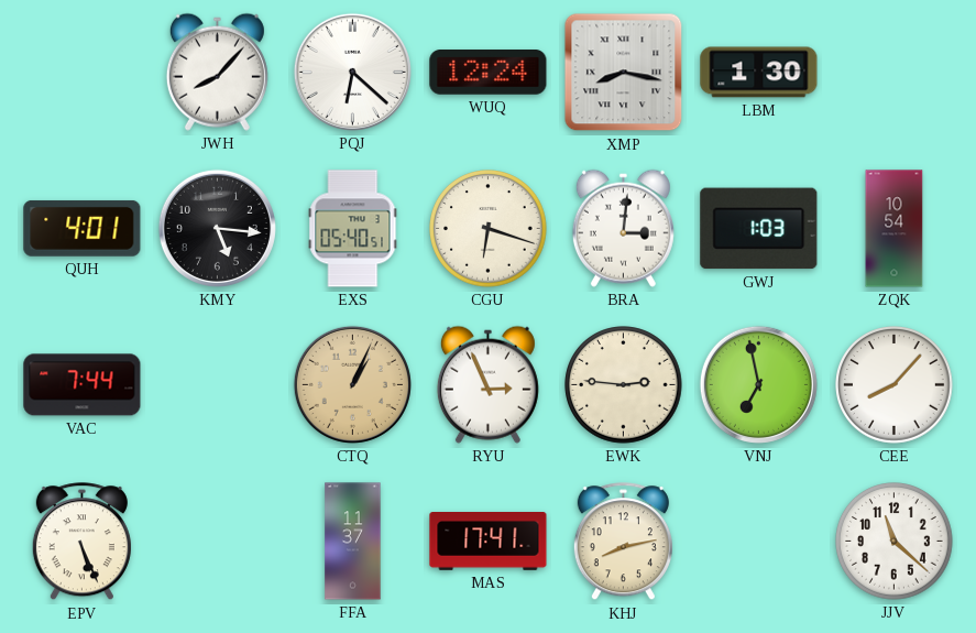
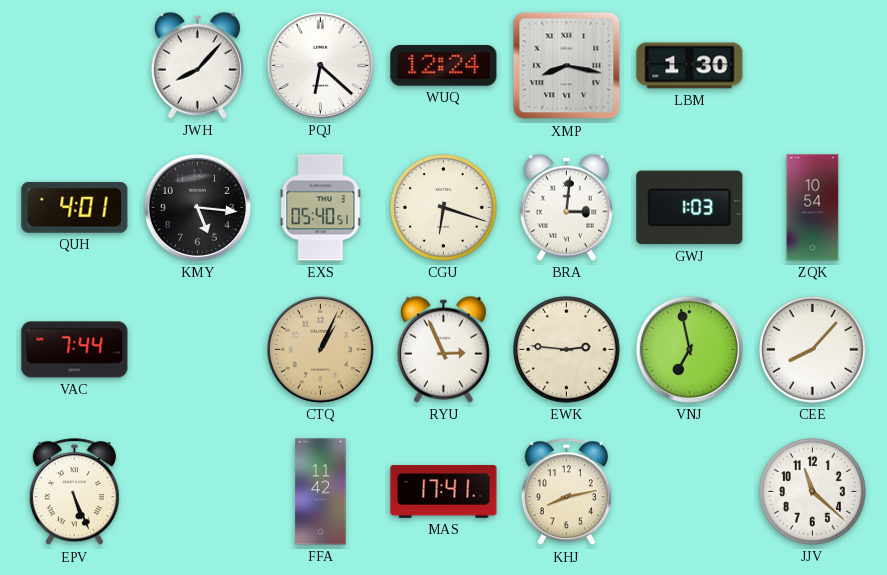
FFA: 11:37 -> 11:42 (321, 492)
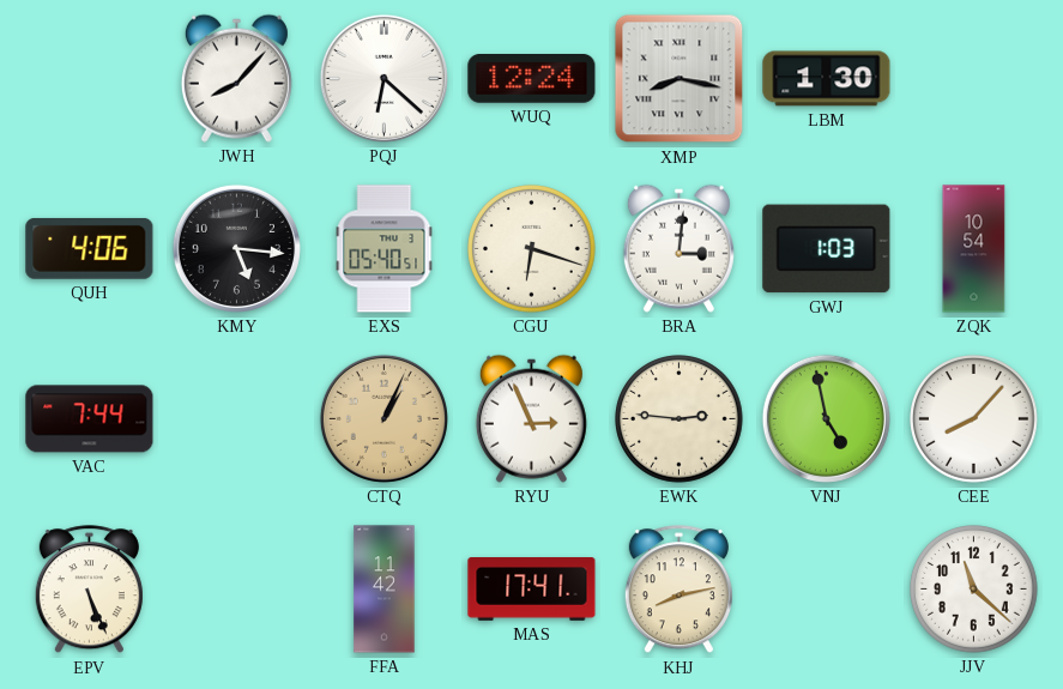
QUH: 4:01 -> 4:06 (90, 248)
VNJ: 6:58 -> 4:58 (826, 418)
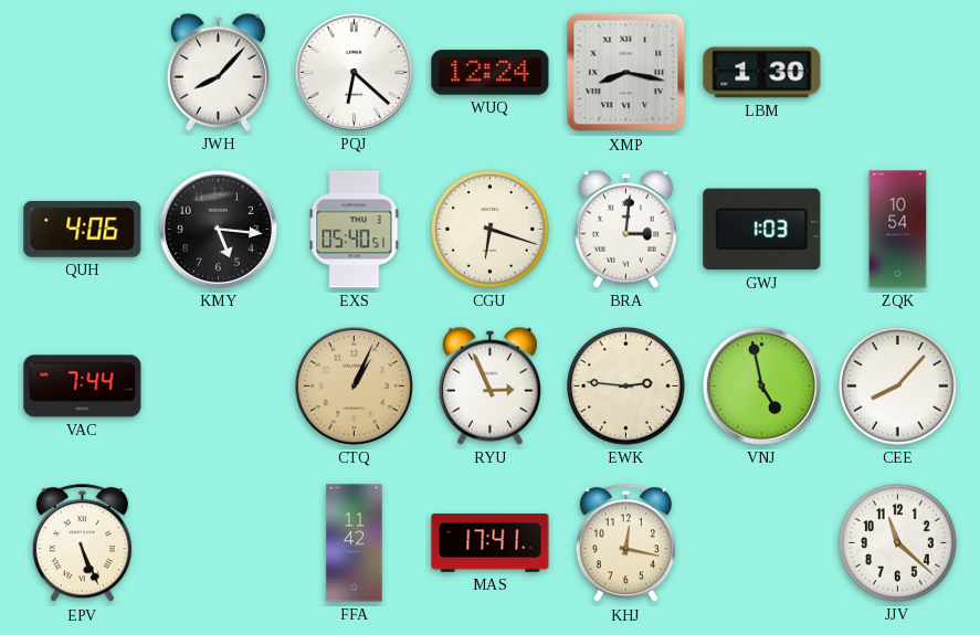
KHJ: 8:13 -> 12:17 (625, 543)
